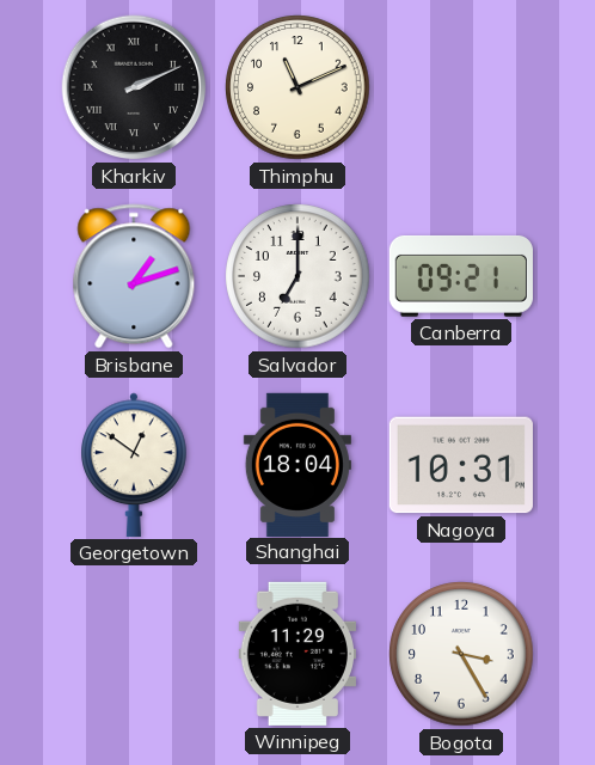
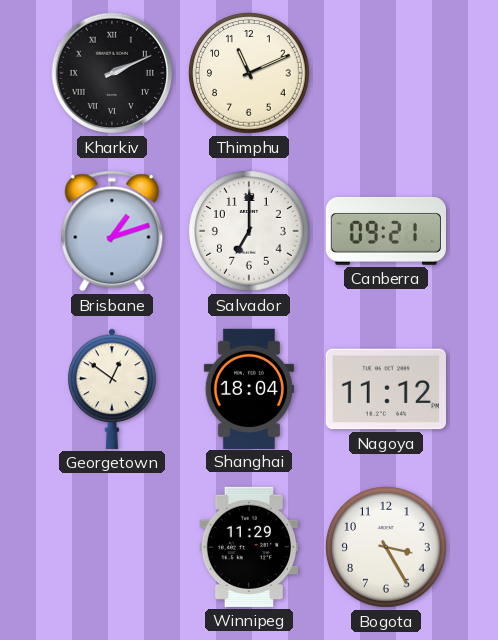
Nagoya: 10:31 -> 11:12 (386, 389)
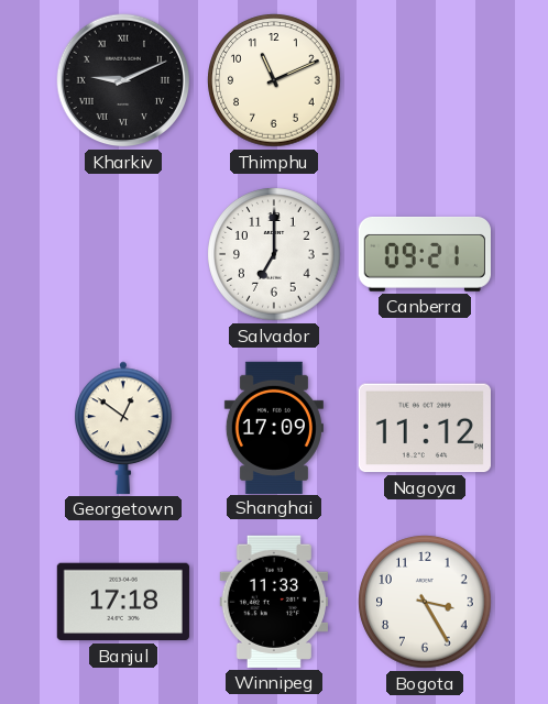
Kharkiv: 2:11 -> 9:11 (123, 80)
Brisbane: 1:12 -> none (112, 231)
Shanghai: 18:04 -> 17:09 (274, 427)
Banjul: none -> 17:18 (123, 602)
Winnipeg: 11:29 -> 11:33 (273, 602)
